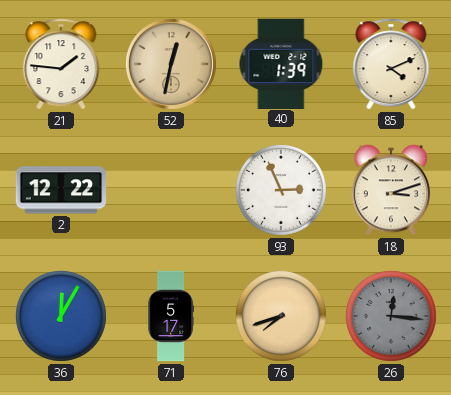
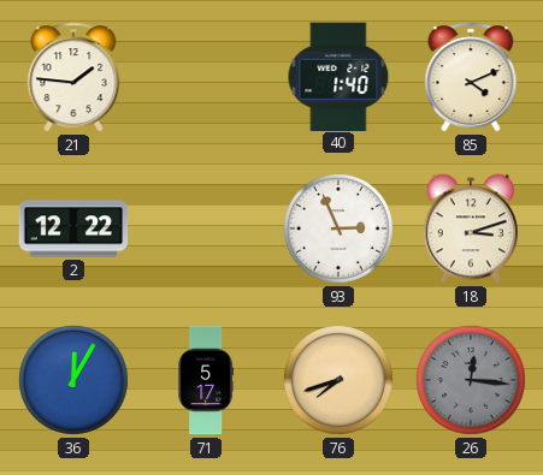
52: 12:32 -> none (171, 64)
40: 1:39 -> 1:40 (338, 76)
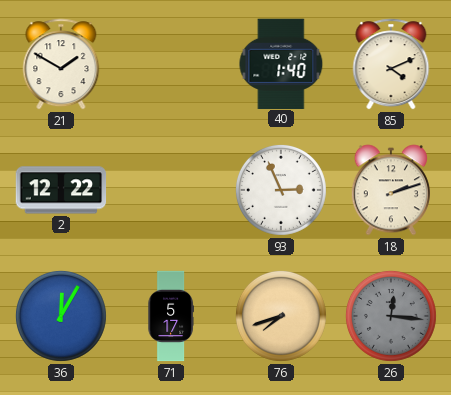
21: 1:46 -> 1:50 (61, 64)
18: 3:12 -> 2:12 (391, 190)
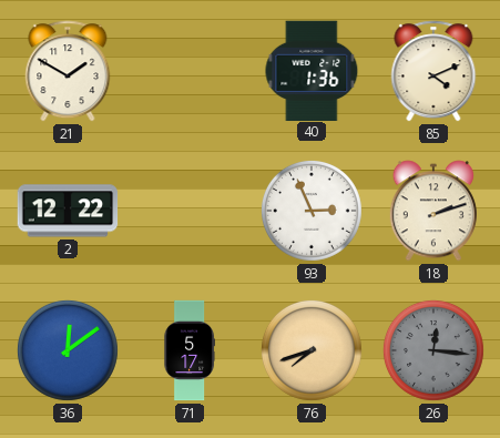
40: 1:40 -> 1:36 (312, 70)
36: 12:05 -> 12:09 (68, 350)
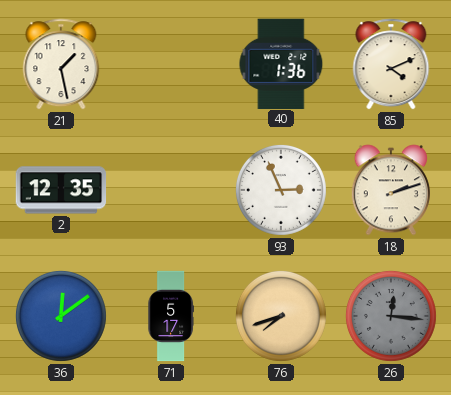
21: 1:50 -> 1:28 (61, 64)
2: 12:22 -> 12:35 (61, 190)
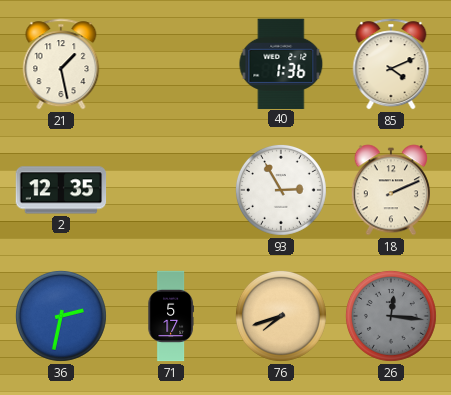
93: 2:56 -> 2:55 (281, 190)
18: 2:12 -> 2:11 (391, 190)
36: 12:09 -> 2:32 (61, 316)
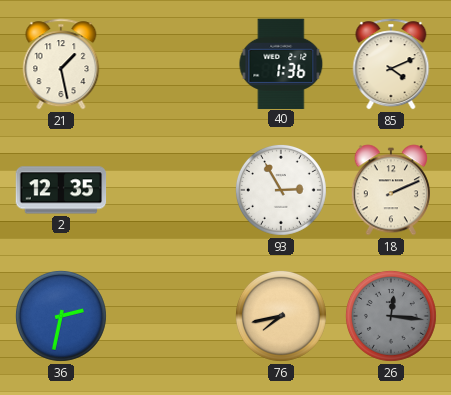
71: 5:17 -> none (171, 316)
76: 7:42 -> 7:43 (281, 316)
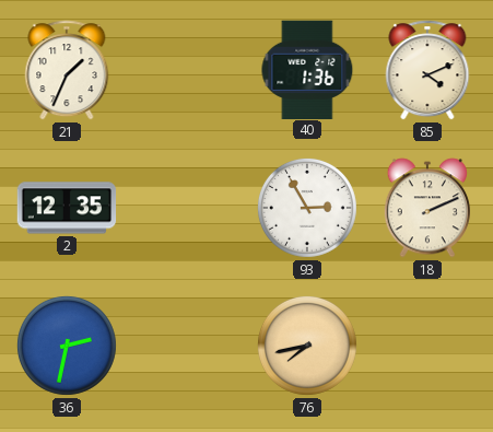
21: 1:28 -> 1:34 (67, 70)
26: 12:16 -> none (391, 316)
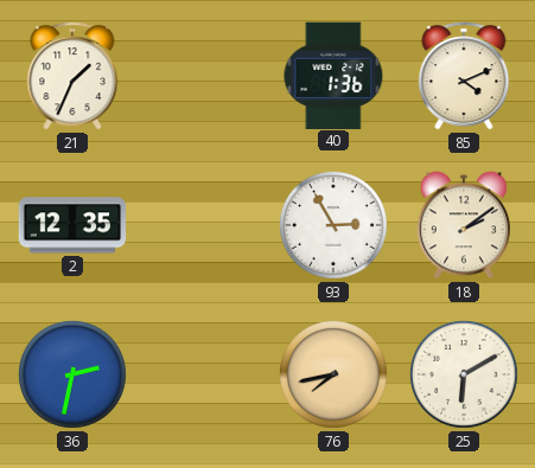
18: 2:11 -> 2:09 (464, 225)
25: none -> 6:10 (464, 374)
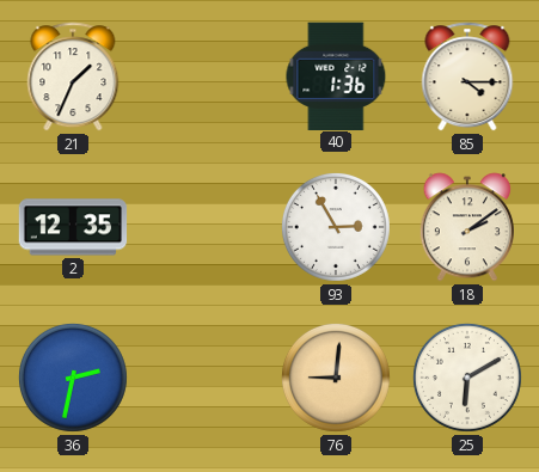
85: 4:11 -> 4:15 (467, 76)
76: 7:43 -> 9:01 (336, 378)
